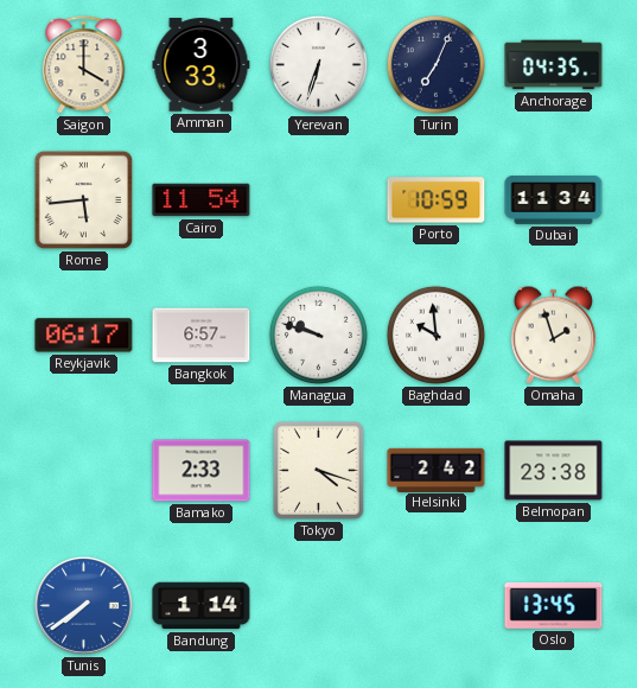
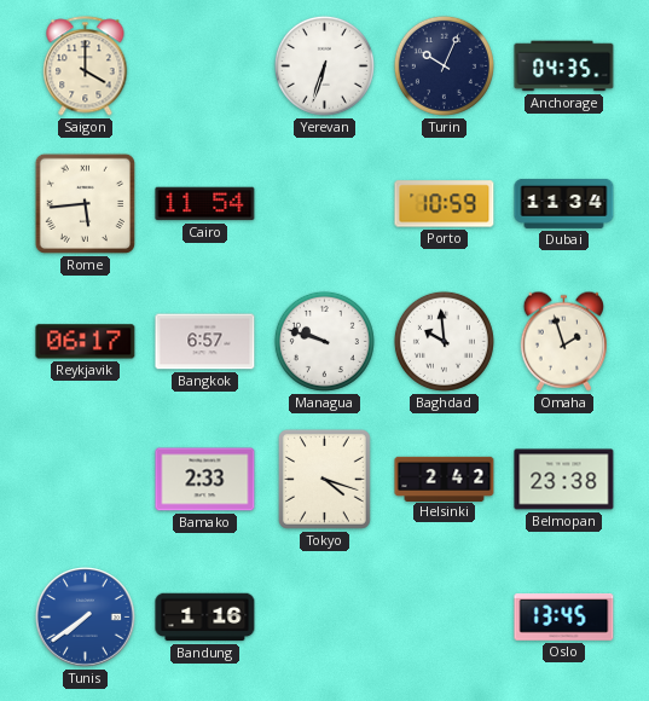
Amman: 3:33 -> none (202, 65)
Turin: 7:04 -> 10:04 (444, 65)
Bandung: 1:14 -> 1:16 (205, 618)
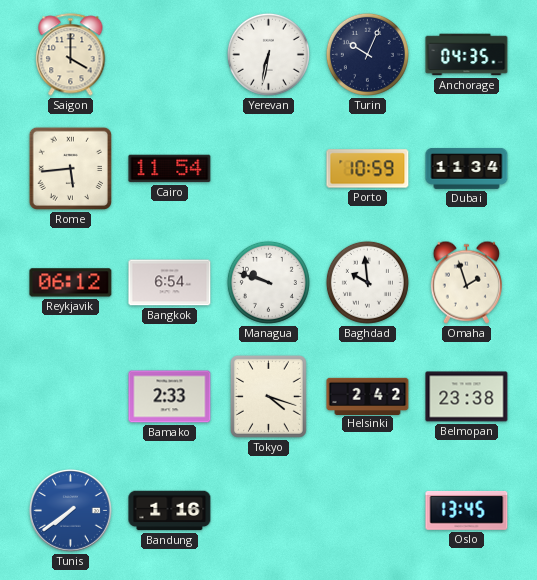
Yerevan: 6:33 -> 6:32 (268, 54)
Reykjavik: 06:17 -> 06:12 (71, 283)
Bangkok: 6:57 -> 6:54 (170, 283)
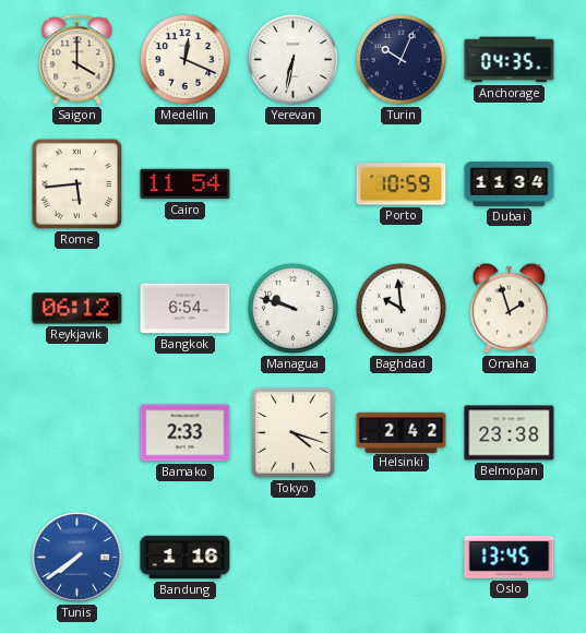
Medellin: none -> 12:19 (184, 59)
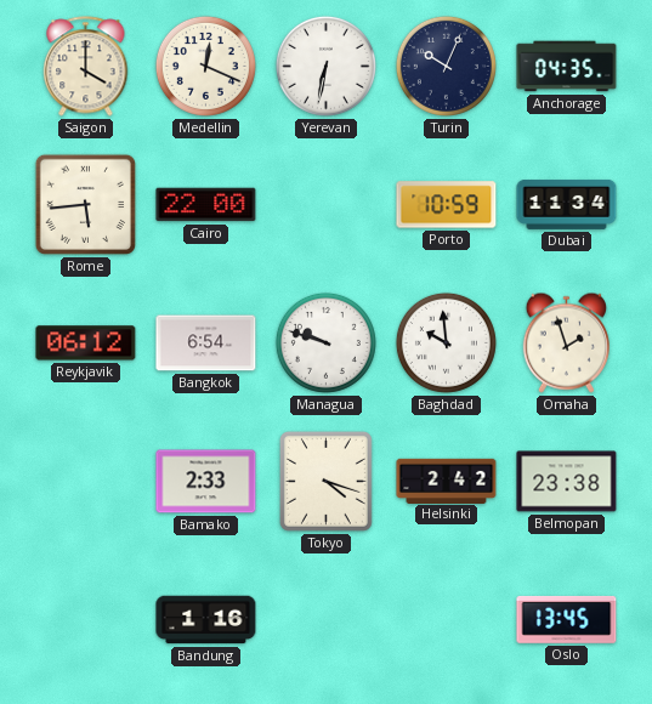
Cairo: 11:54 -> 22:00 (206, 205)
Tunis: 7:39 -> none (76, 557)
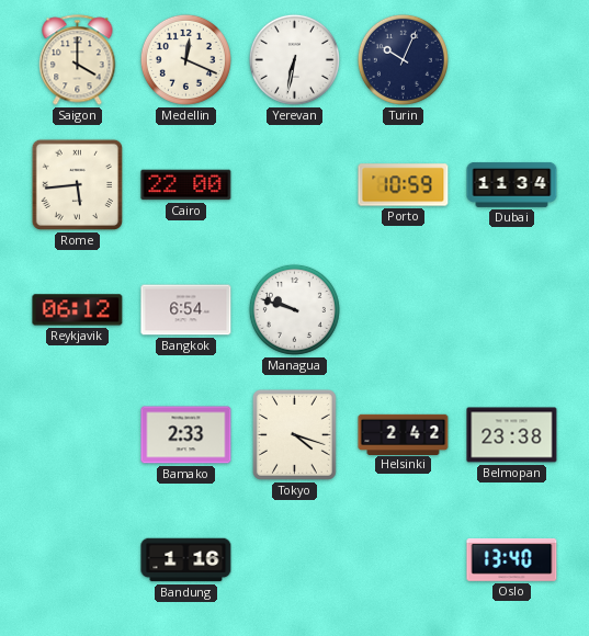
Anchorage: 04:35 -> none (567, 67)
Baghdad: 9:59 -> none (446, 342)
Omaha: 1:57 -> none (566, 342)
Oslo: 13:45 -> 13:40 (512, 559)
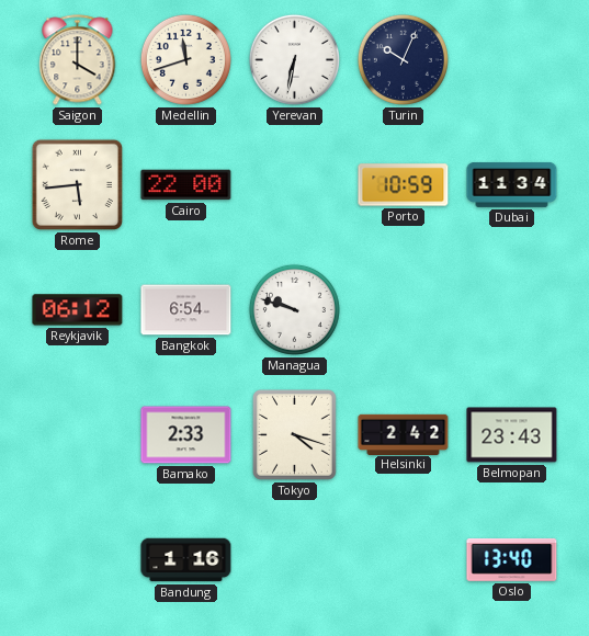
Medellin: 12:19 -> 11:42 (185, 59)
Belmopan: 23:38 -> 23:43 (512, 435)
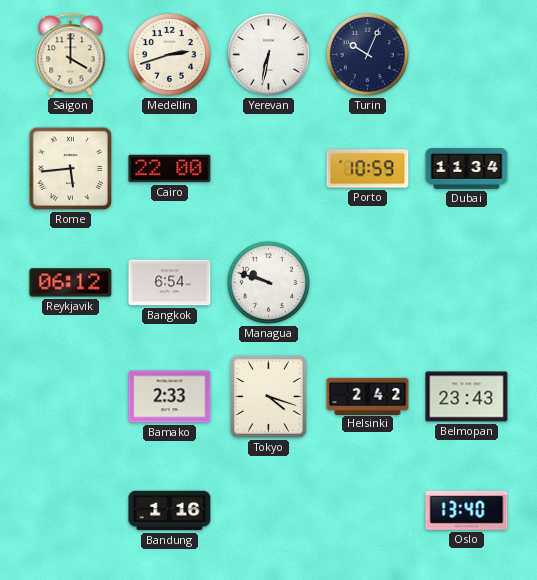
Medellin: 11:42 -> 2:42 (169, 54)
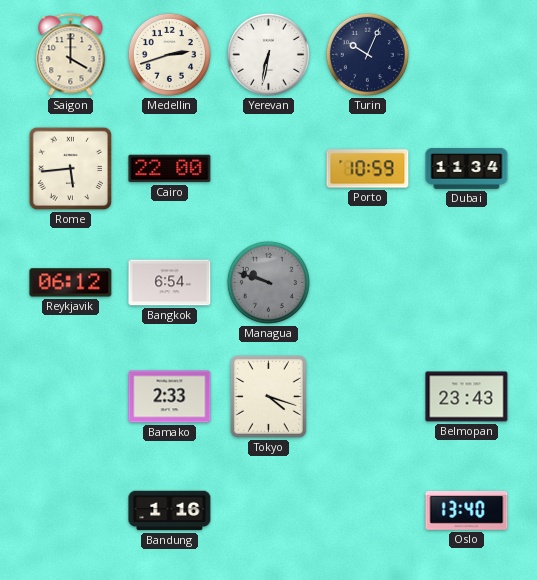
Managua dial: white -> grey (268, 282)
Helsinki: 2:42 -> none (368, 396)
